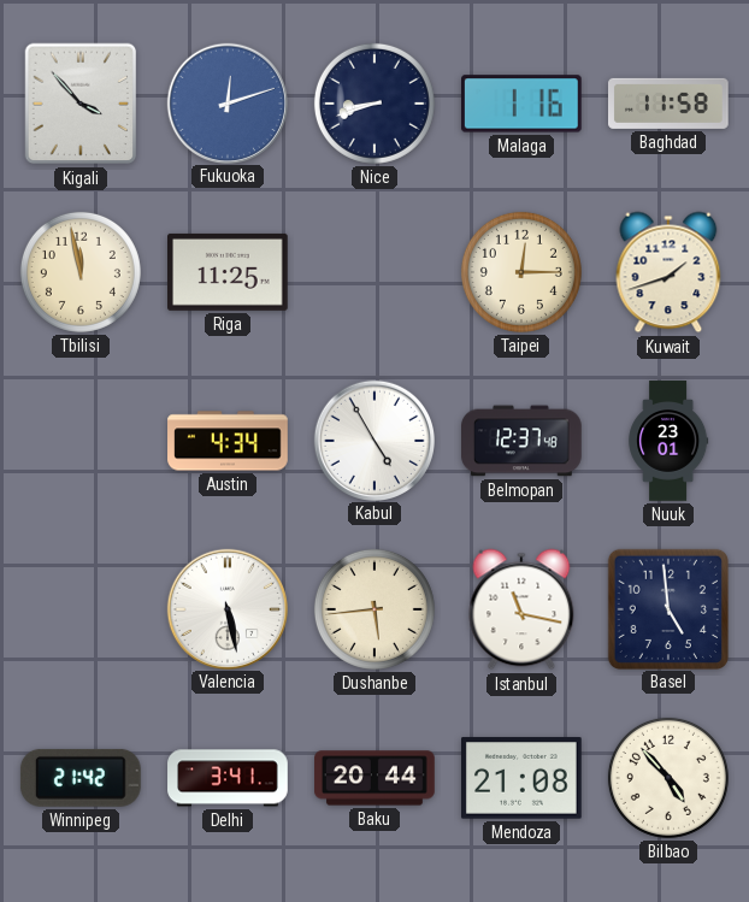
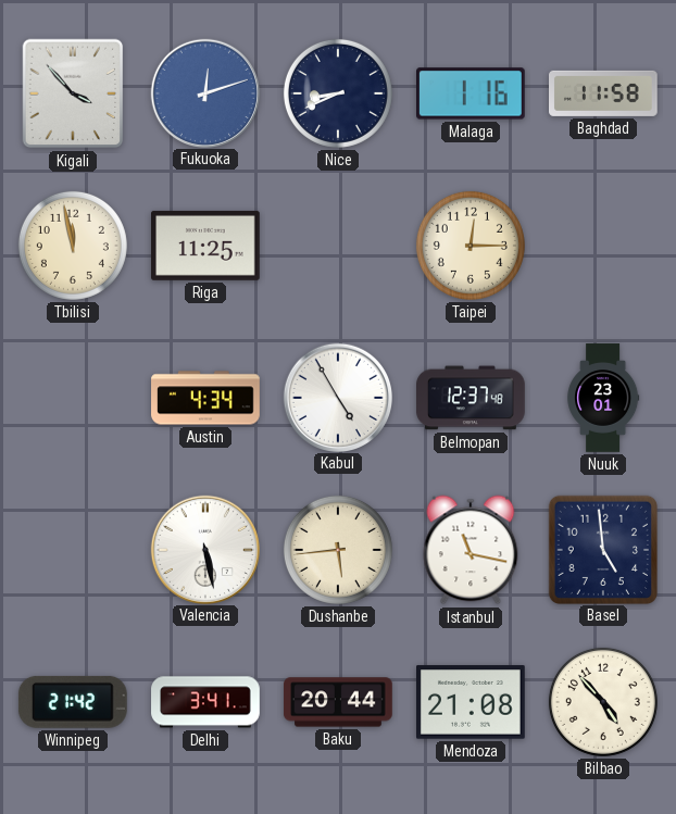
Nice: 8:42 -> 8:41 (338, 93)
Kuwait: 1:42 -> none (668, 272)
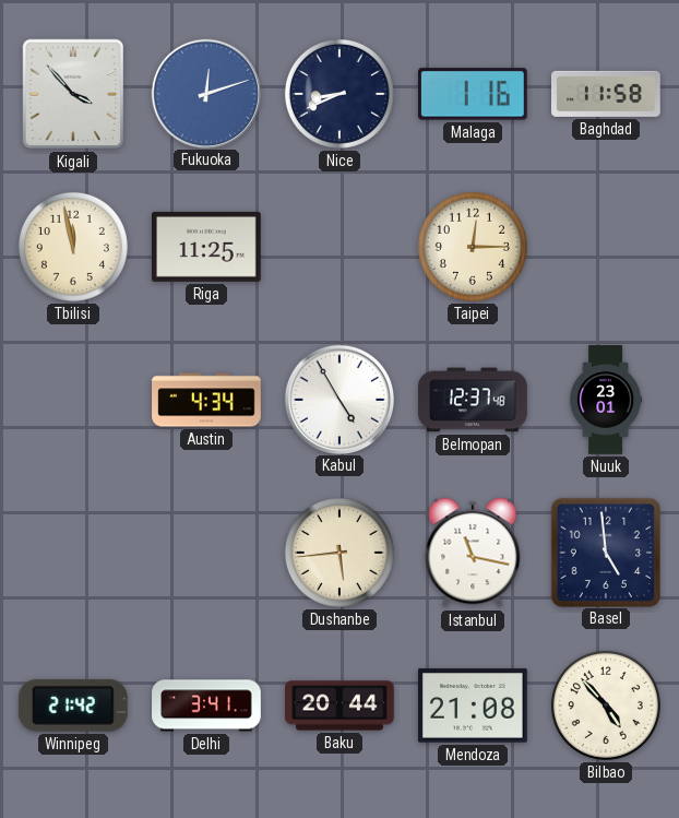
Valencia: 5:28 -> none (204, 549)
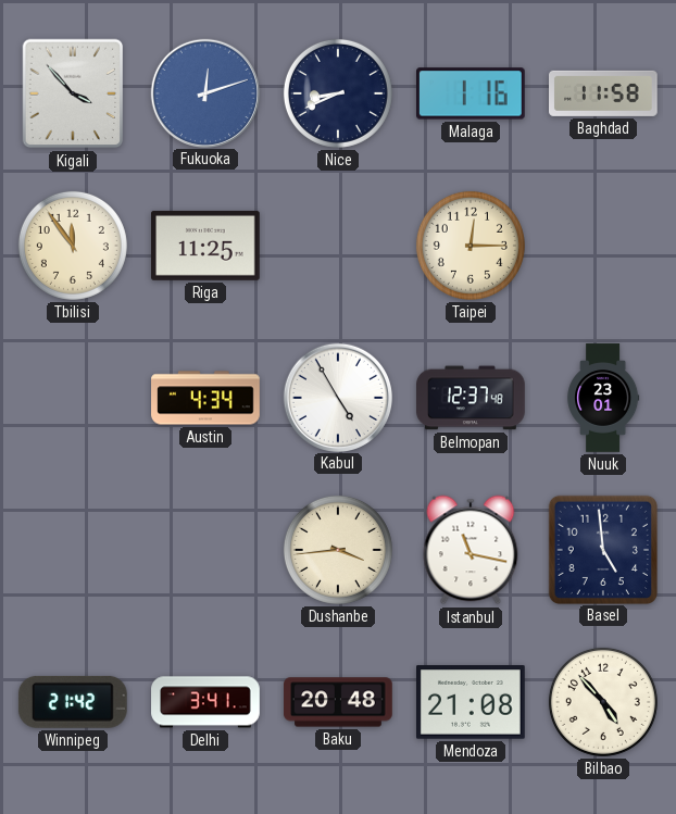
Tbilisi: 11:58 -> 11:54 (73, 246)
Dushanbe: 5:44 -> 3:44 (338, 550)
Baku: 20:44 -> 20:48 (338, 702)
